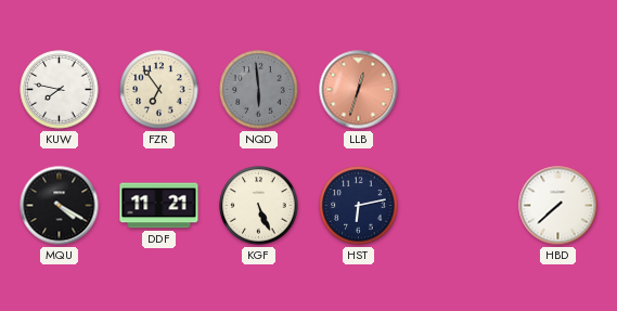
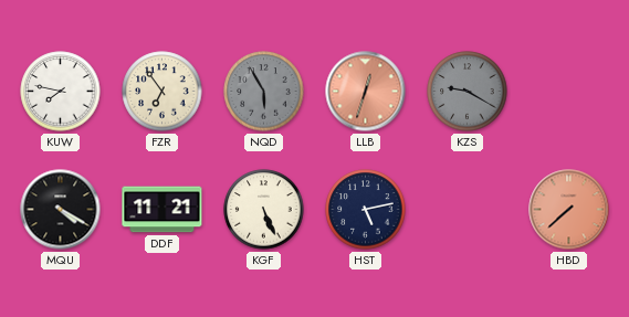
NQD: 5:59 -> 5:55 (264, 92)
KZS: none -> 9:20 (468, 92)
HST: 6:13 -> 5:13 (366, 210)
HBD dial: white -> salmon (569, 210)
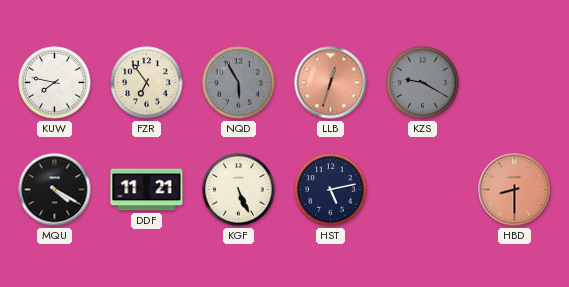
HBD: 7:38 -> 8:30 (515, 190)
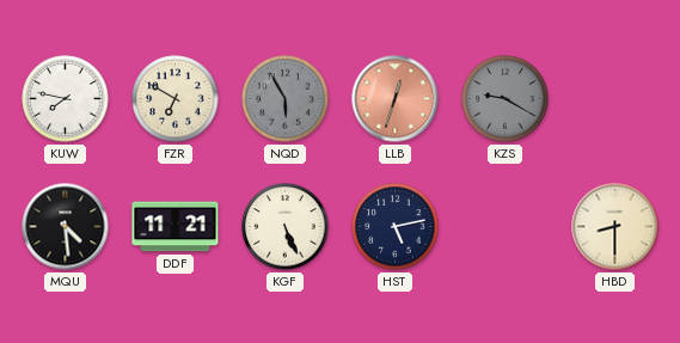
FZR: 6:54 -> 6:50 (176, 99)
MQU: 4:20 -> 4:29 (66, 227)
HBD dial: salmon -> cream (615, 227)
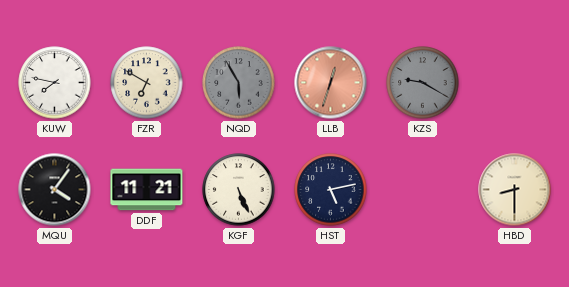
MQU: 4:29 -> 4:06 (55, 190)
